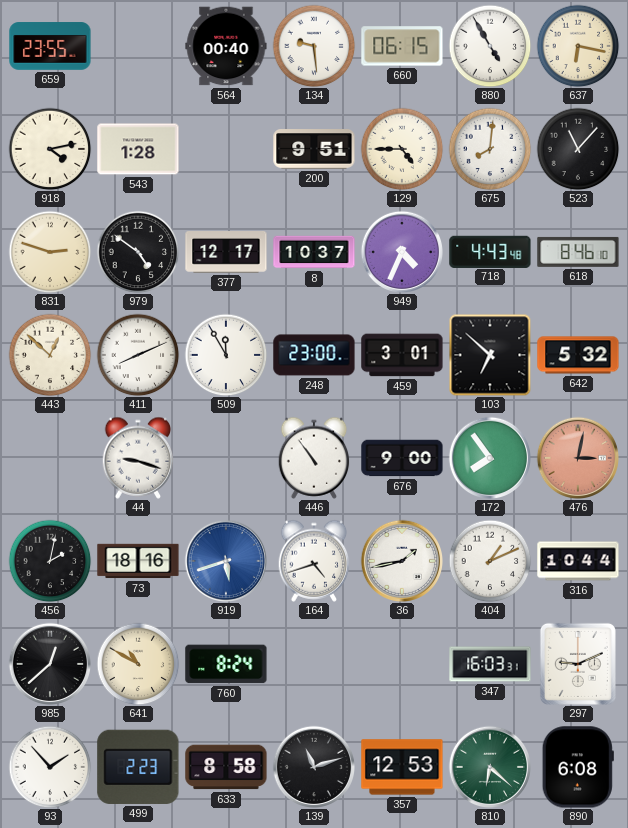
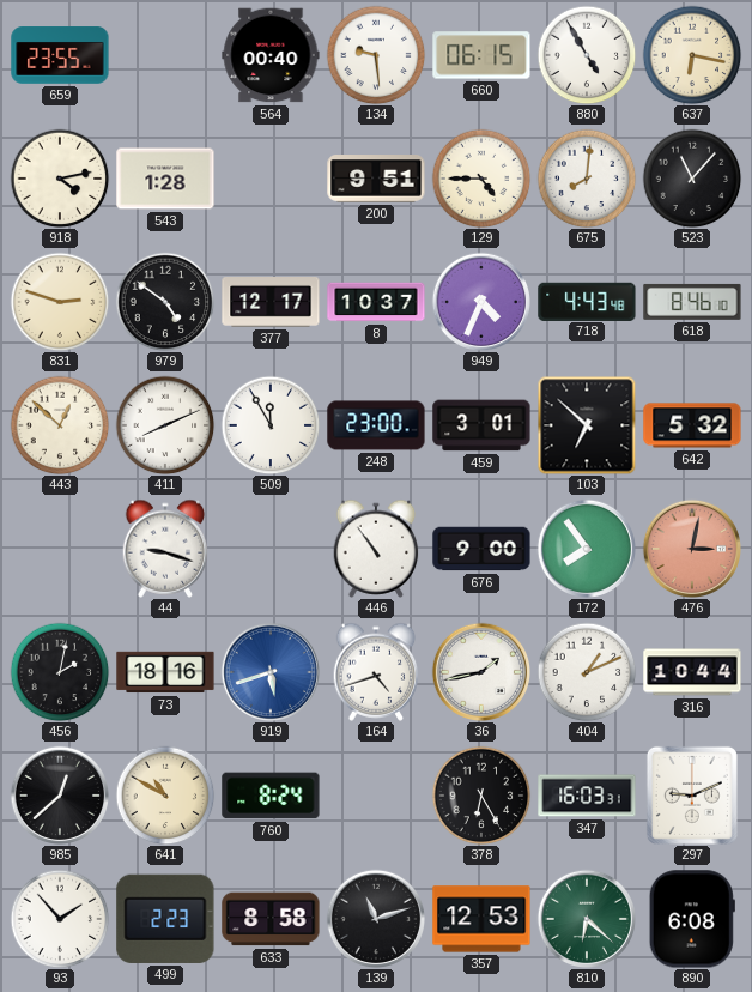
378: none -> 6:25 (481, 796)
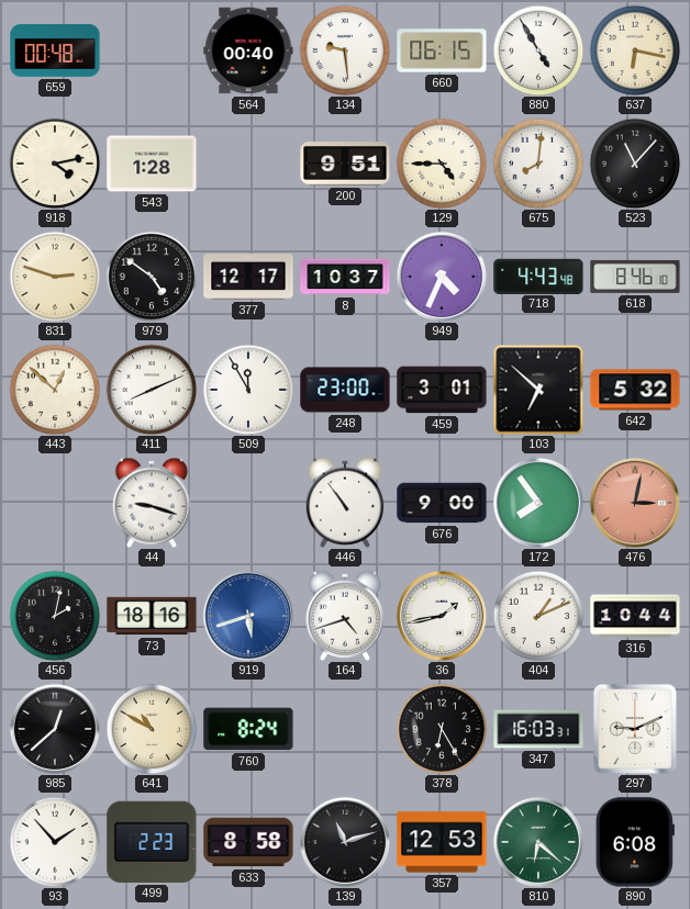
659: 23:55 -> 00:48 (55, 50)
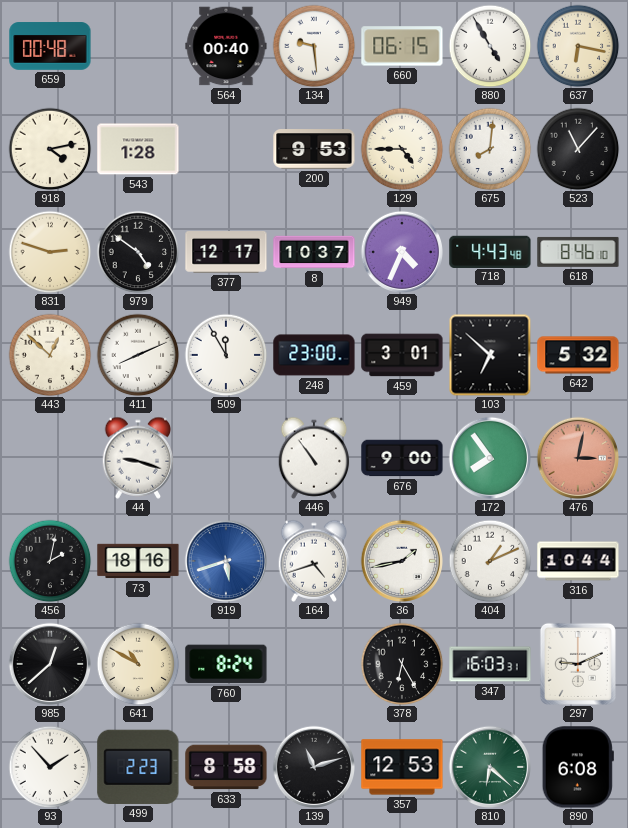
200: 9:51 -> 9:53 (314, 150)
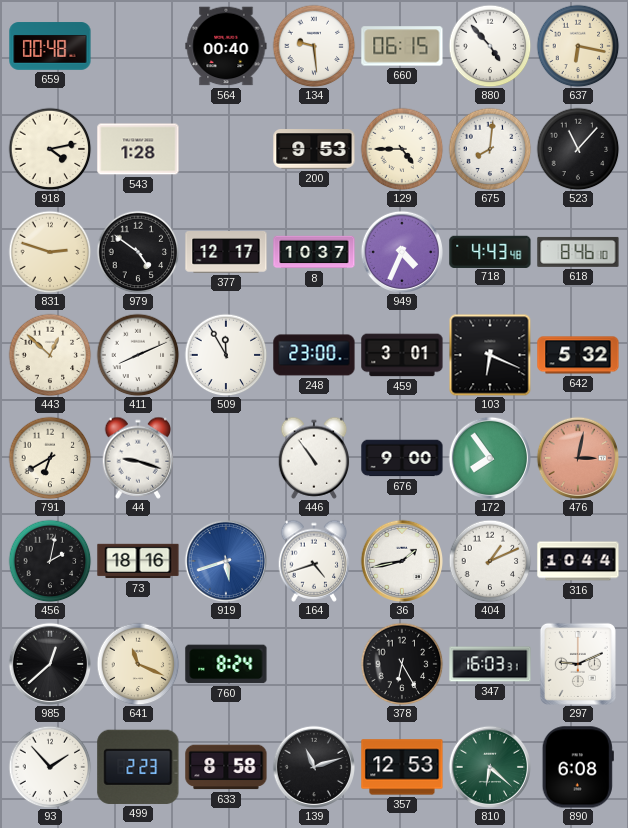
880: 4:55 -> 4:53 (490, 46)
103: 6:52 -> 6:19 (490, 355)
791: none -> 6:40 (50, 458)
641: 10:50 -> 11:19 (138, 664)
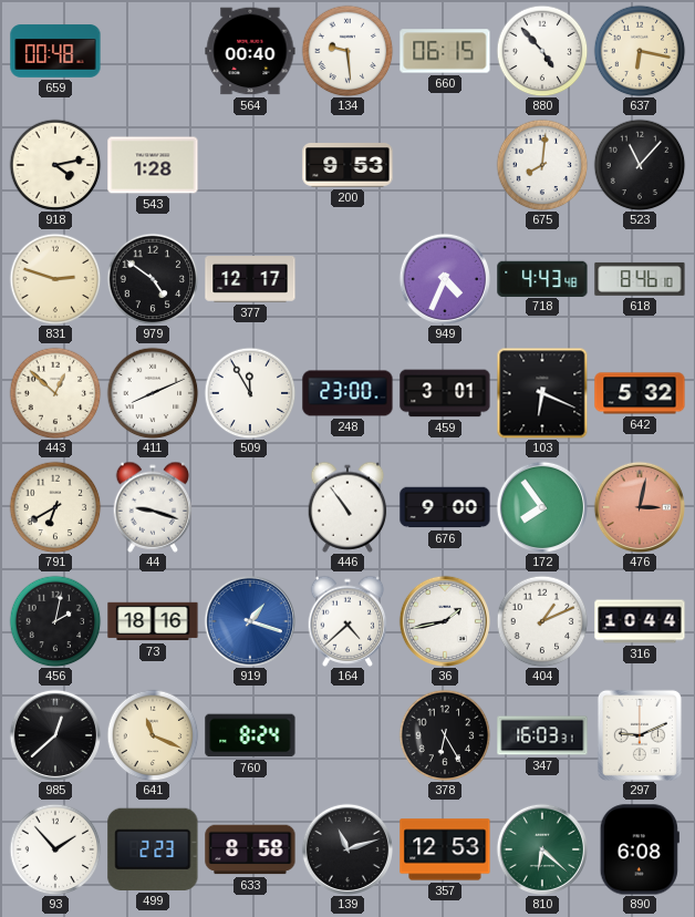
129: 4:45 -> none (402, 149)
8: 10:37 -> none (314, 252)
919: 5:42 -> 1:18 (249, 620)
164: 4:42 -> 4:38 (347, 621)
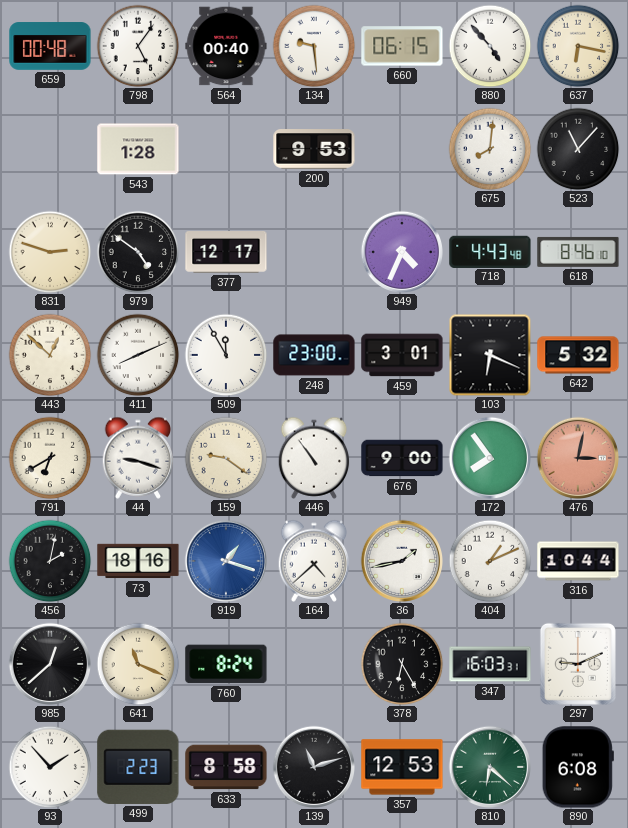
798: none -> 5:06 (138, 46)
918: 4:13 -> none (55, 165)
159: none -> 9:21 (226, 458)
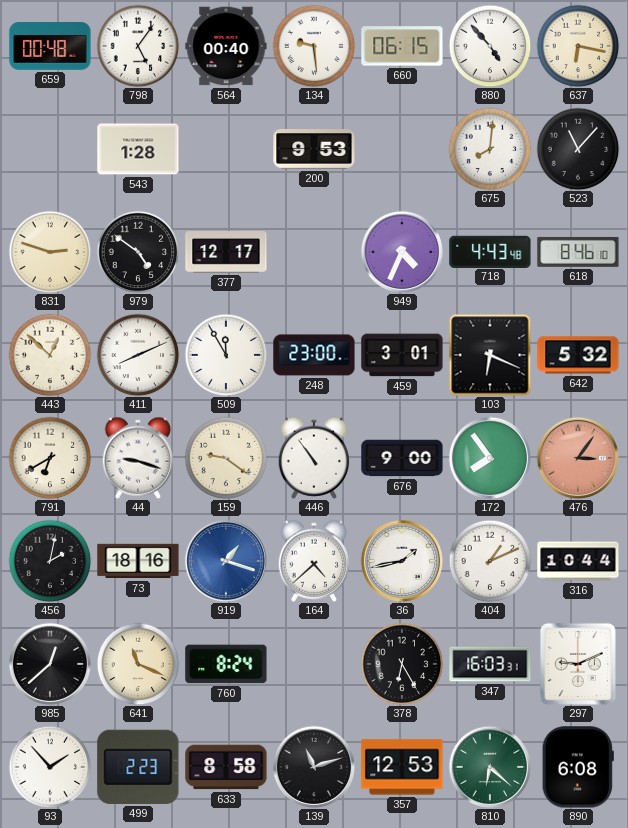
476: 3:02 -> 3:06 (577, 457)
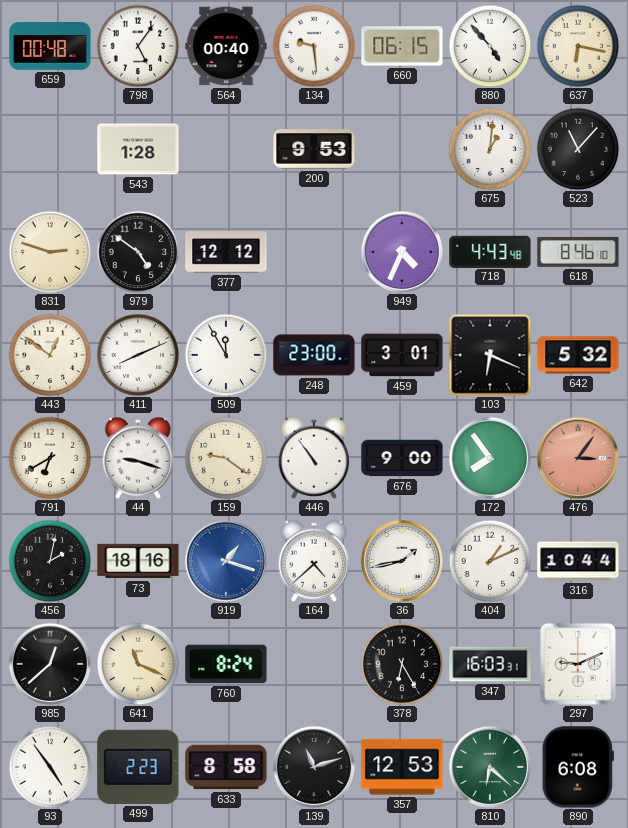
675: 8:01 -> 1:01 (490, 149)
377: 12:17 -> 12:12 (226, 253)
443: 12:52 -> 12:51 (50, 355)
93: 1:53 -> 4:54 (50, 767)
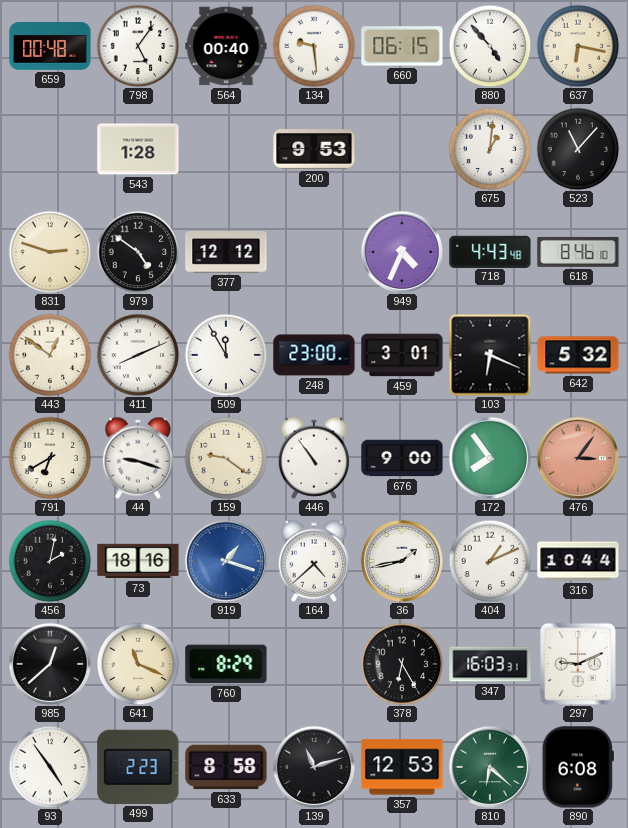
760: 8:24 -> 8:29 (226, 664)
